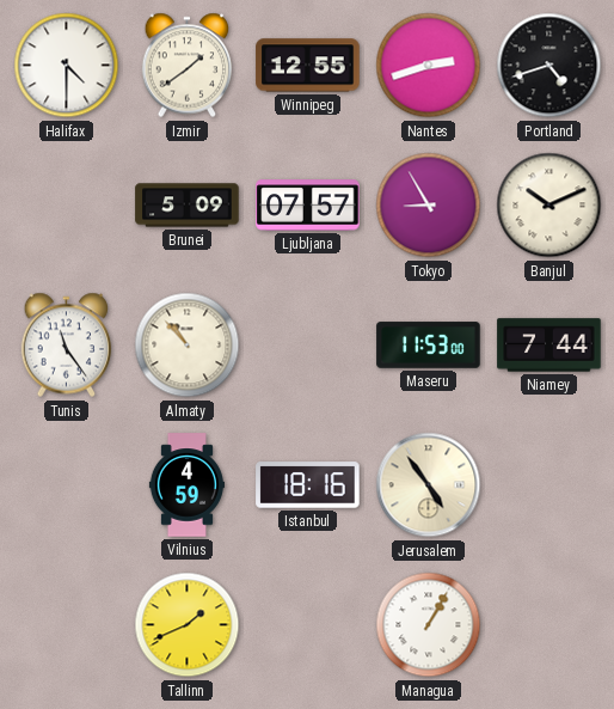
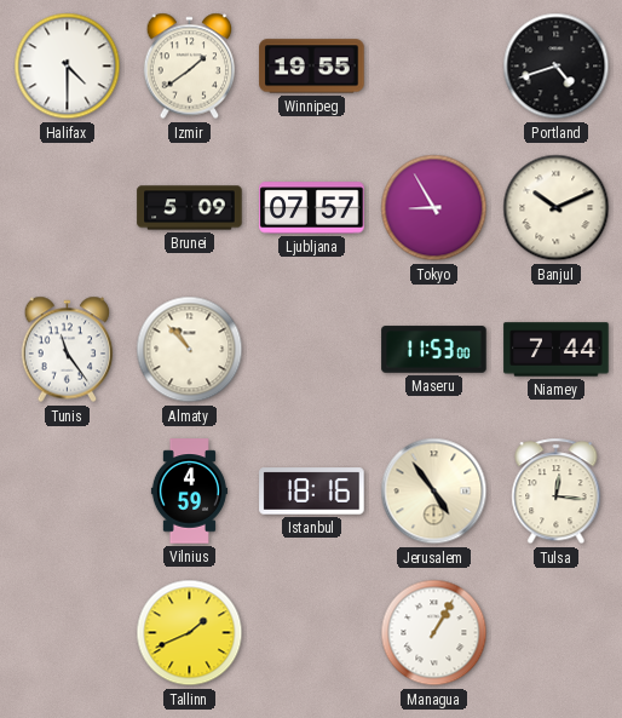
Winnipeg: 12:55 -> 19:55 (312, 67)
Nantes: 2:42 -> none (429, 66)
Tulsa: none -> 12:16 (557, 492)
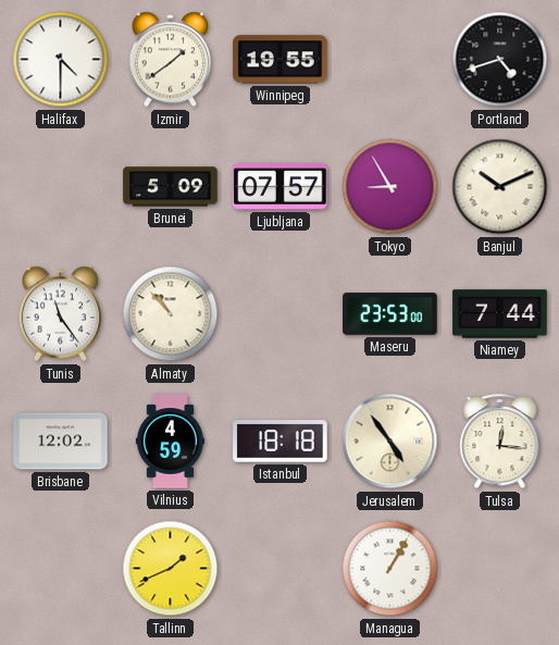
Maseru: 11:53 -> 23:53 (390, 314)
Brisbane: none -> 12:02 (61, 442)
Istanbul: 18:16 -> 18:18 (281, 442)
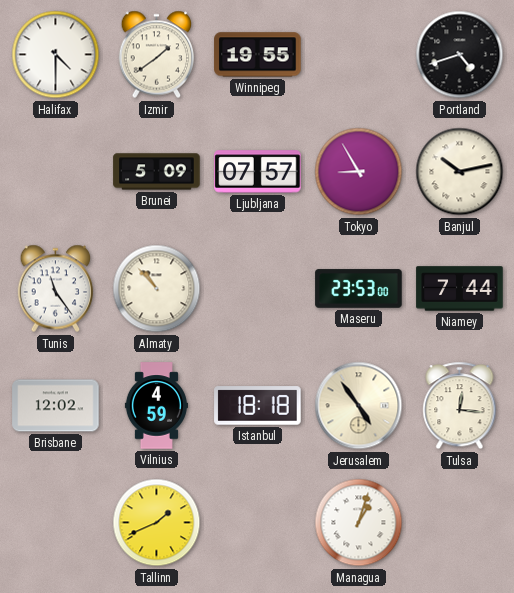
Banjul: 10:11 -> 10:13 (460, 172)
Managua: 1:05 -> 1:03 (359, 523)
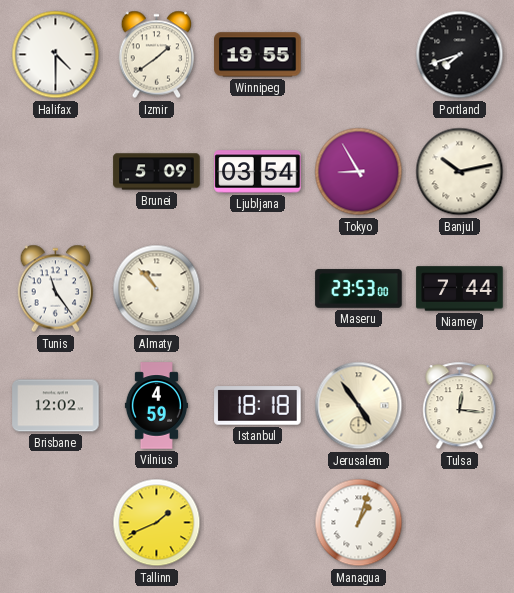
Portland: 4:42 -> 7:42 (460, 55)
Ljubljana: 07:57 -> 03:54 (258, 172)
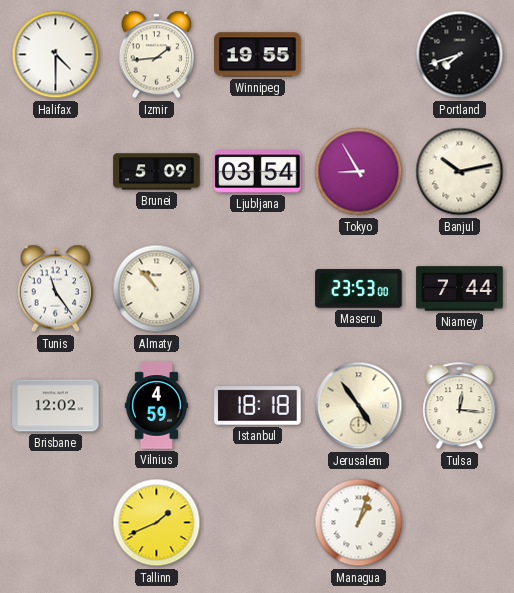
Izmir: 1:39 -> 1:44 (157, 55)
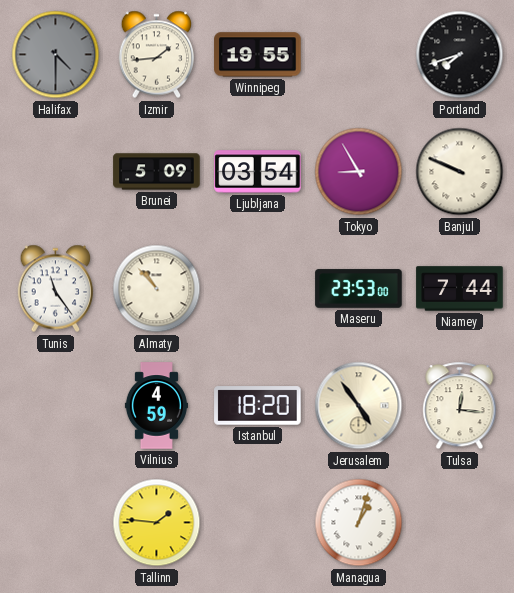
Halifax dial: white -> grey (56, 55)
Banjul: 10:13 -> 9:49 (460, 172)
Brisbane: 12:02 -> none (56, 406)
Istanbul: 18:18 -> 18:20 (258, 406)
Tallinn: 1:41 -> 1:46 (157, 523)
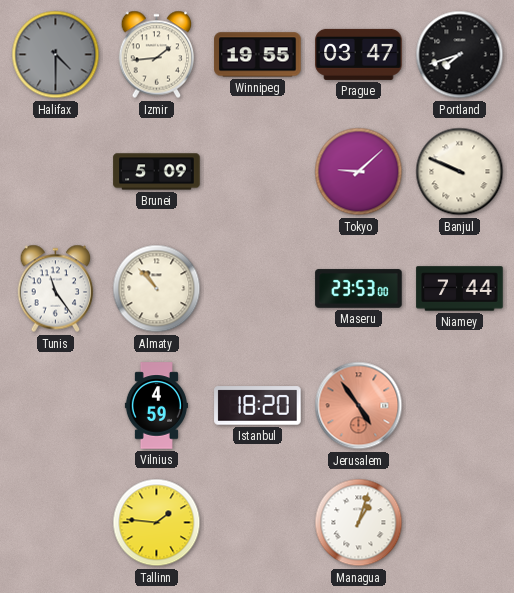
Prague: none -> 03:47 (359, 54)
Ljubljana: 03:54 -> none (258, 172)
Tokyo: 8:55 -> 9:08 (359, 172)
Jerusalem dial: cream -> salmon (359, 406)
Tulsa: 12:16 -> none (460, 406)
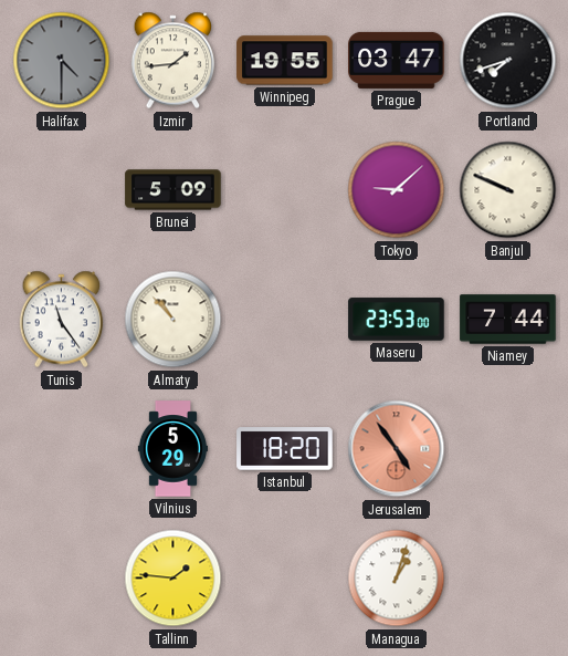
Vilnius: 4:59 -> 5:29 (172, 449)
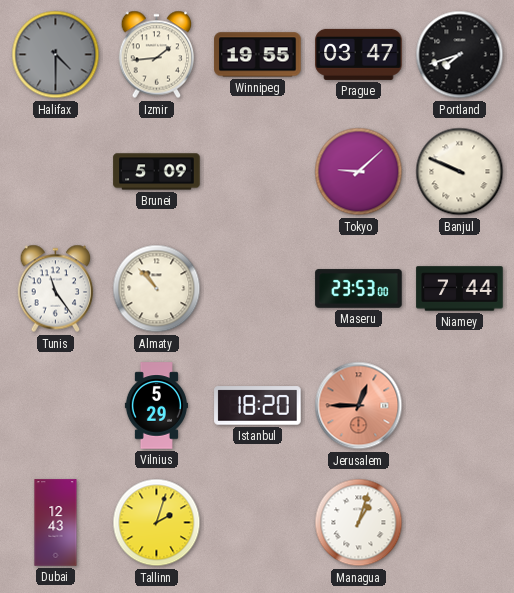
Jerusalem: 4:54 -> 12:45 (359, 406)
Dubai: none -> 12:43 (56, 523)
Tallinn: 1:46 -> 2:03 (157, 523)
